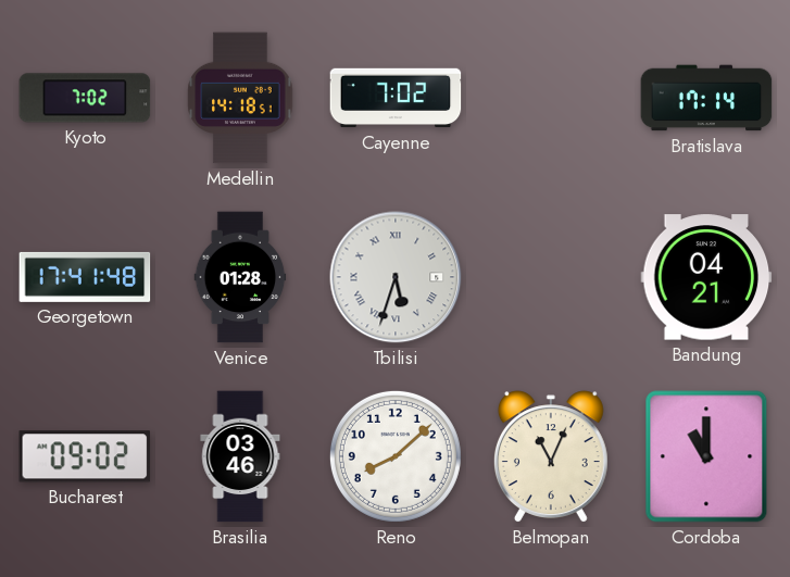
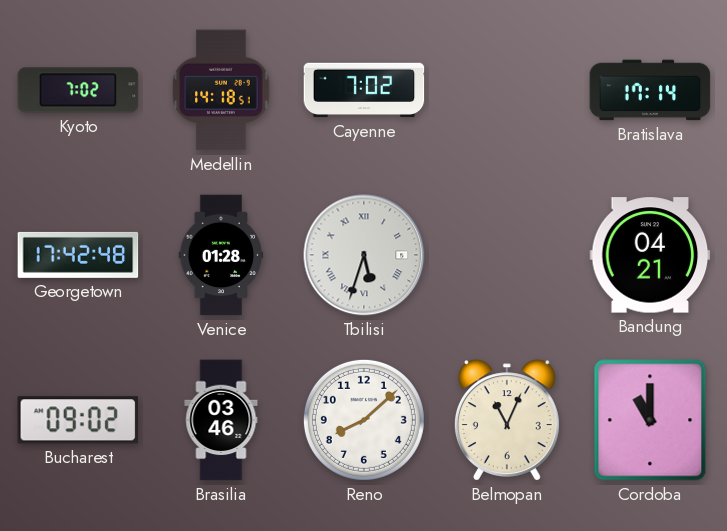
Georgetown: 17:41 -> 17:42 (78, 255)
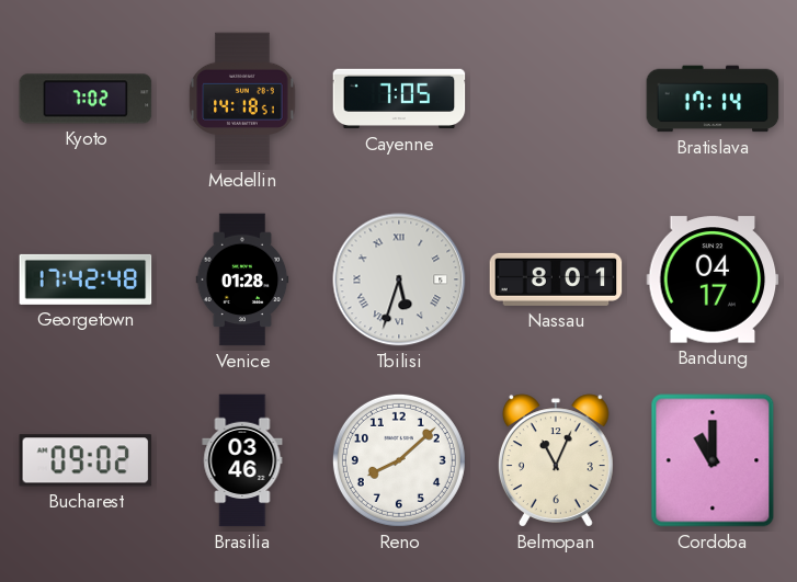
Cayenne: 7:02 -> 7:05 (399, 99)
Nassau: none -> 8:01 (556, 279)
Bandung: 04:21 -> 04:17 (713, 279)
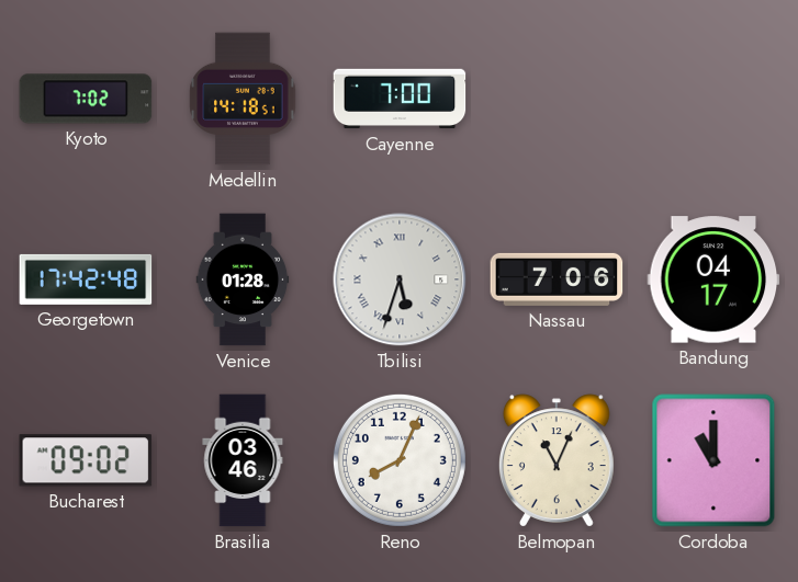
Cayenne: 7:05 -> 7:00 (400, 99)
Bratislava: 17:14 -> none (713, 99)
Nassau: 8:01 -> 7:06 (557, 279)
Reno: 8:08 -> 8:04 (400, 460)
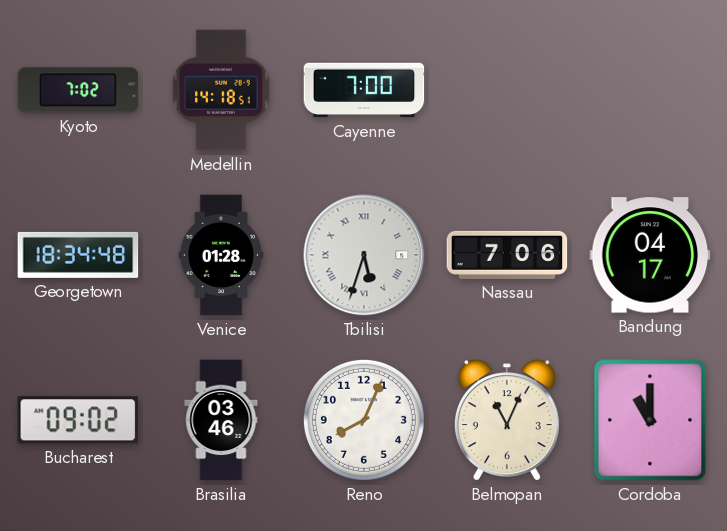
Georgetown: 17:42 -> 18:34 (78, 255)
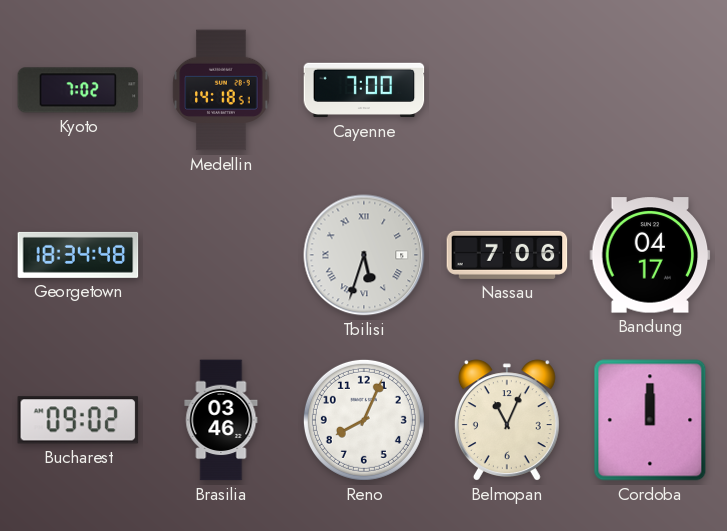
Venice: 01:28 -> none (221, 255)
Cordoba: 11:00 -> 12:00 (650, 420)
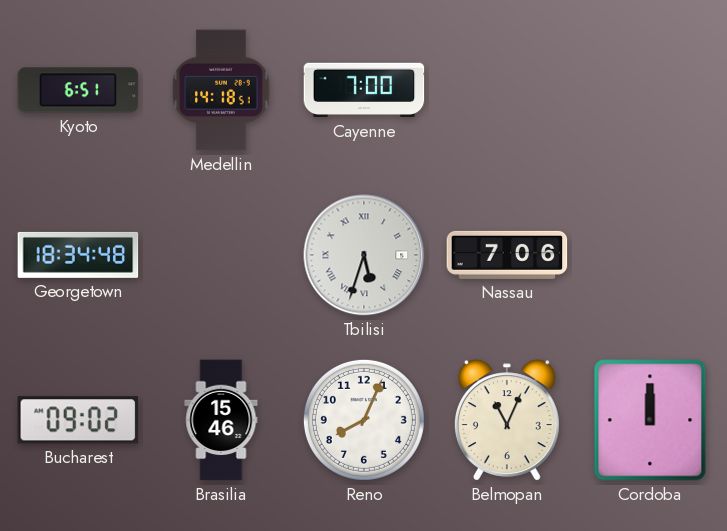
Kyoto: 7:02 -> 6:51 (78, 90)
Bandung: 04:17 -> none (650, 255)
Brasilia: 03:46 -> 15:46 (221, 420)
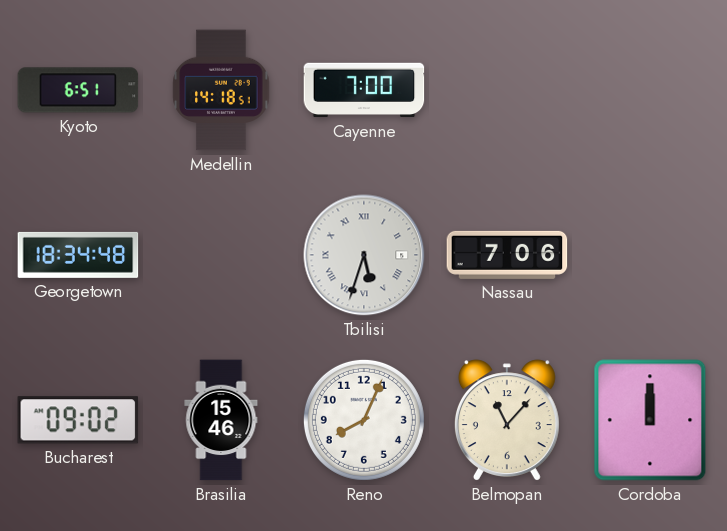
Belmopan: 11:04 -> 11:07 (507, 420)
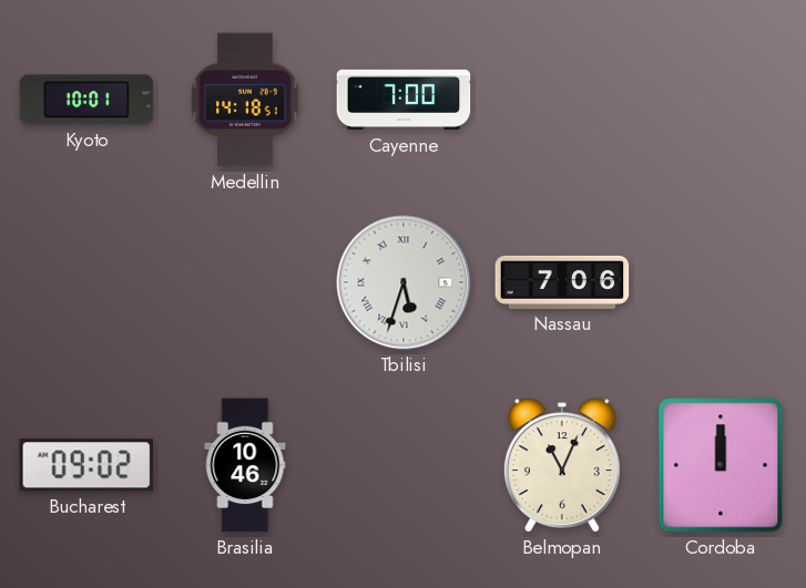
Kyoto: 6:51 -> 10:01 (86, 100)
Georgetown: 18:34 -> none (78, 255)
Brasilia: 15:46 -> 10:46 (245, 465)
Reno: 8:04 -> none (364, 420)
Belmopan: 11:07 -> 11:04 (562, 465)
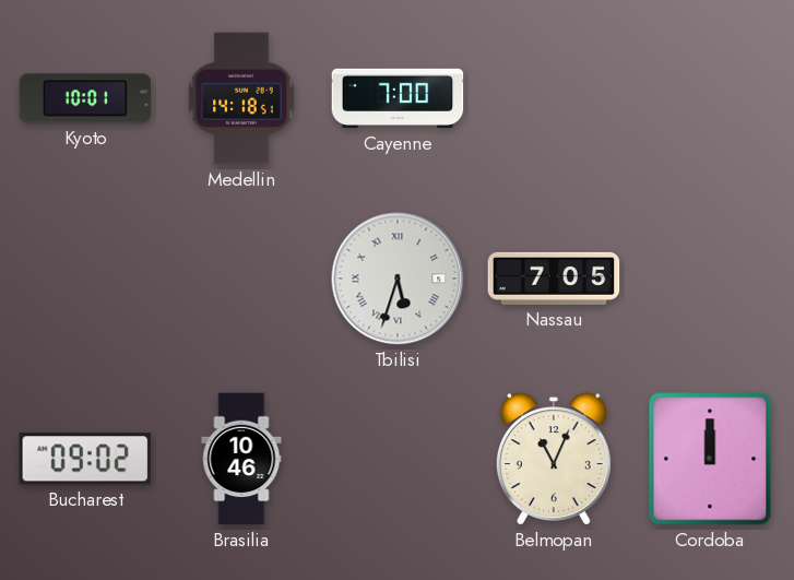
Nassau: 7:06 -> 7:05 (554, 279)
